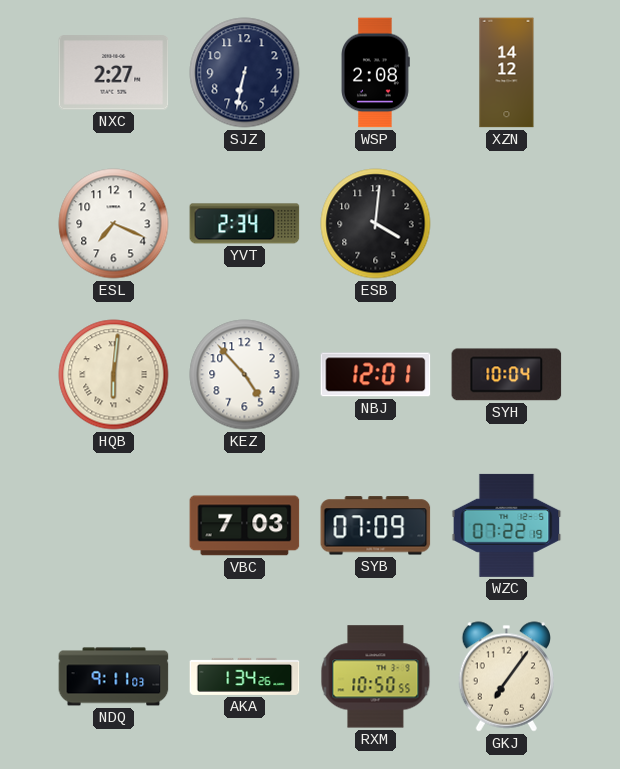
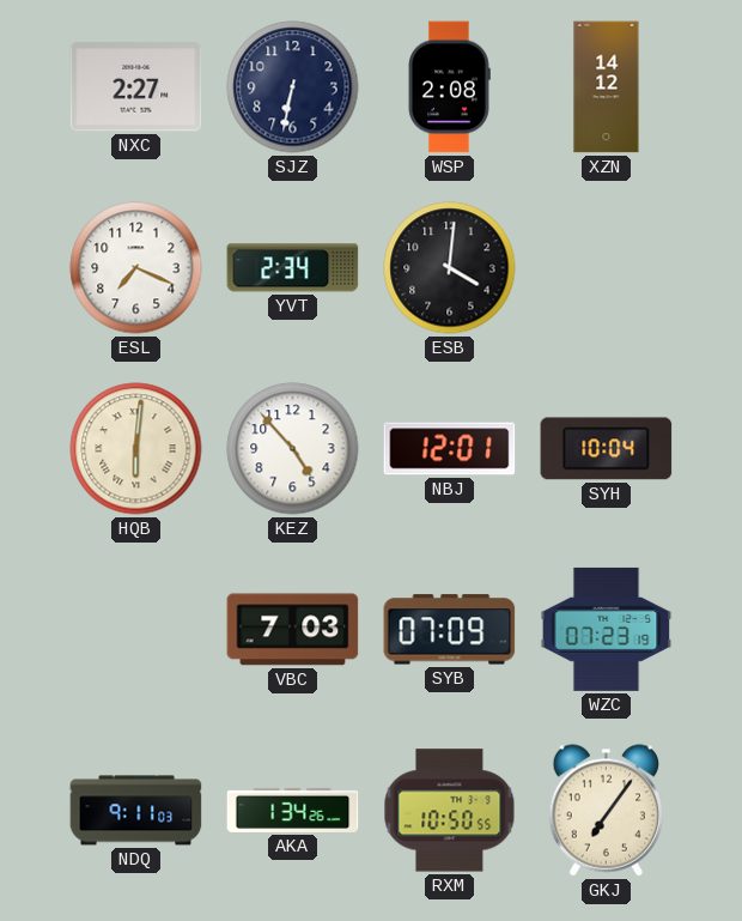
WZC: 07:22 -> 07:23 (607, 629)
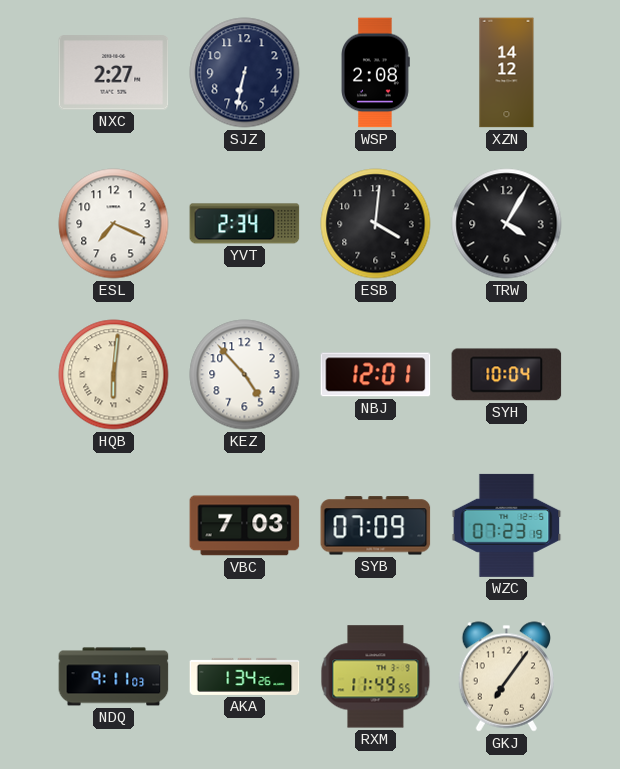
TRW: none -> 4:05 (507, 224)
RXM: 10:50 -> 11:49 (376, 677)
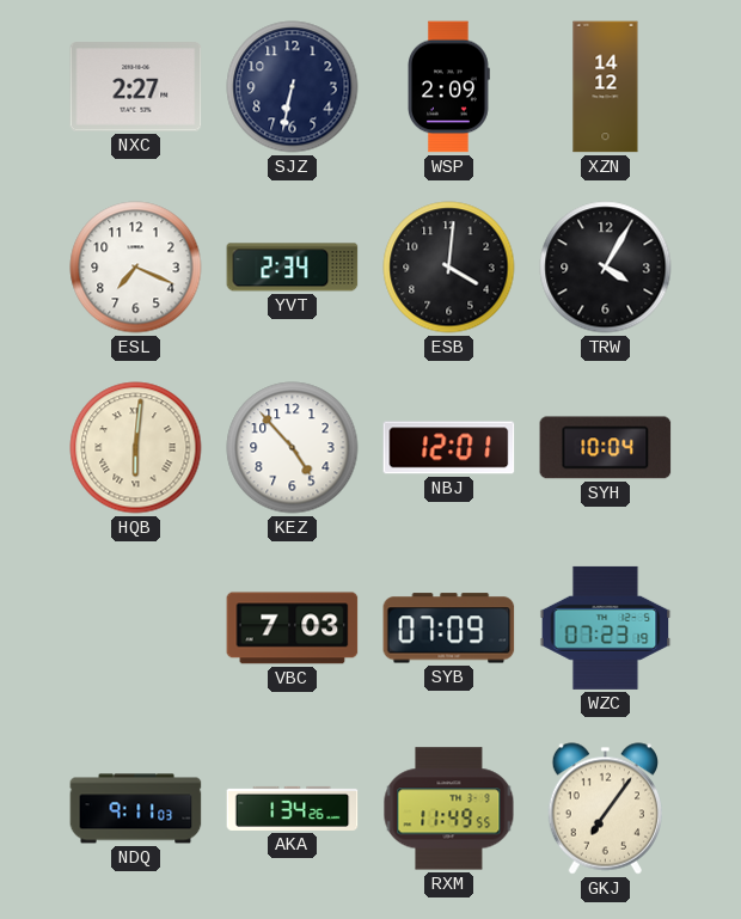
WSP: 2:08 -> 2:09 (448, 87)
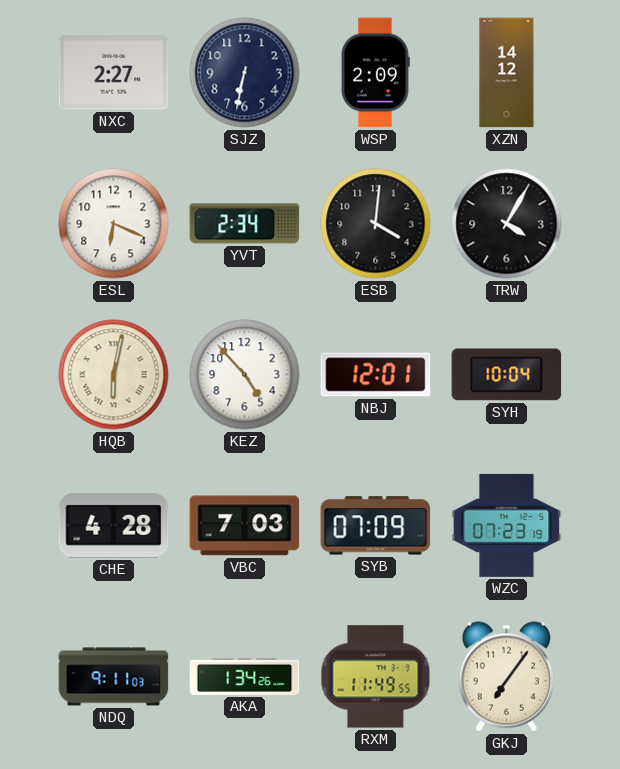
ESL: 7:19 -> 6:19 (114, 224)
HQB: 6:01 -> 6:02 (114, 375)
CHE: none -> 4:28 (114, 525)
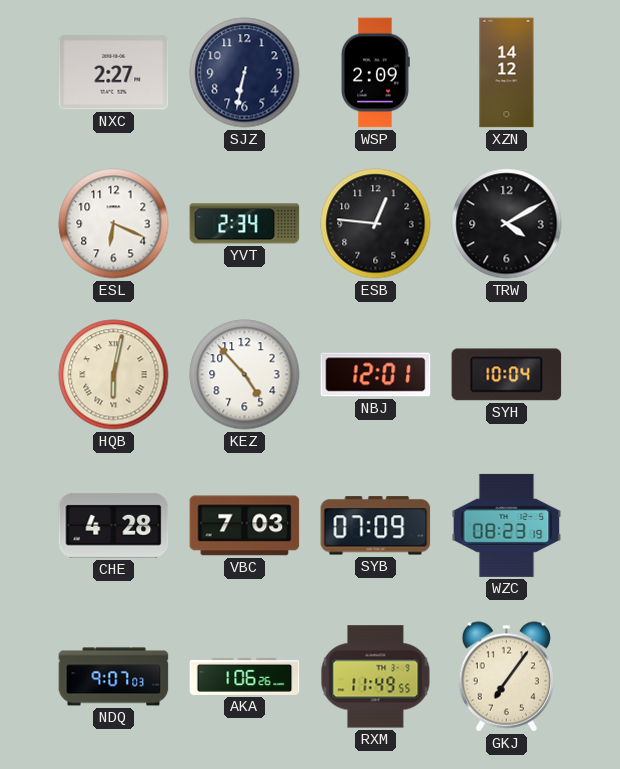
ESB: 4:01 -> 12:46 (376, 224)
TRW: 4:05 -> 4:10 (507, 224)
WZC: 07:23 -> 08:23 (507, 525)
NDQ: 9:11 -> 9:07 (114, 677)
AKA: 1:34 -> 1:06 (245, 676)
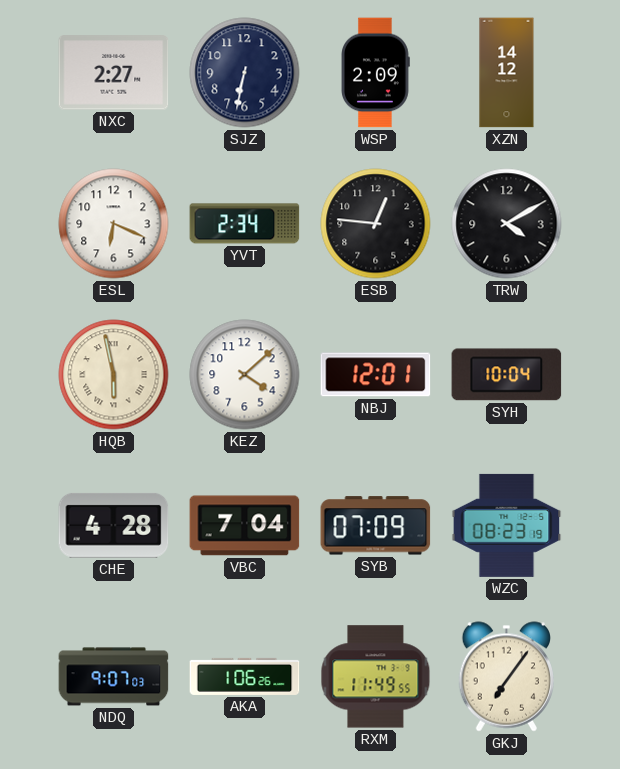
HQB: 6:02 -> 5:58 (114, 375)
KEZ: 4:53 -> 4:08 (245, 375)
VBC: 7:03 -> 7:04 (245, 526)
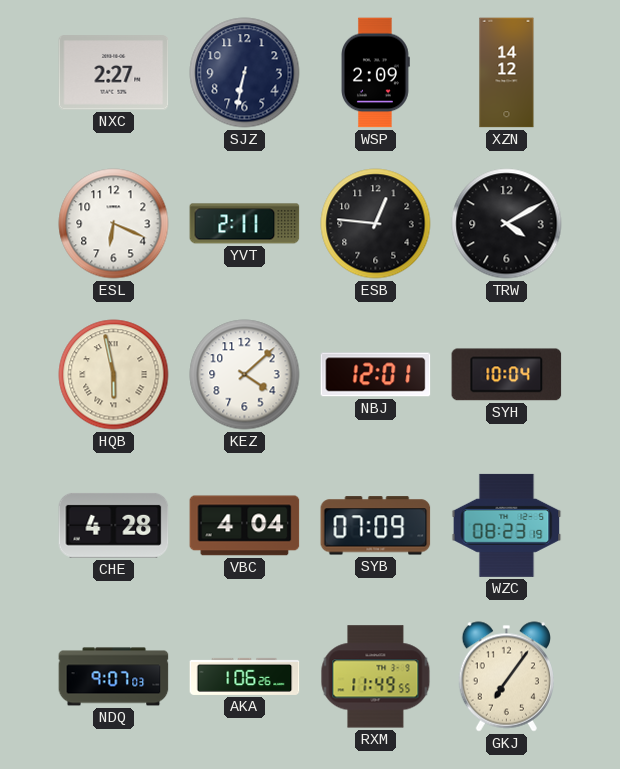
YVT: 2:34 -> 2:11 (245, 224)
VBC: 7:04 -> 4:04 (245, 526)
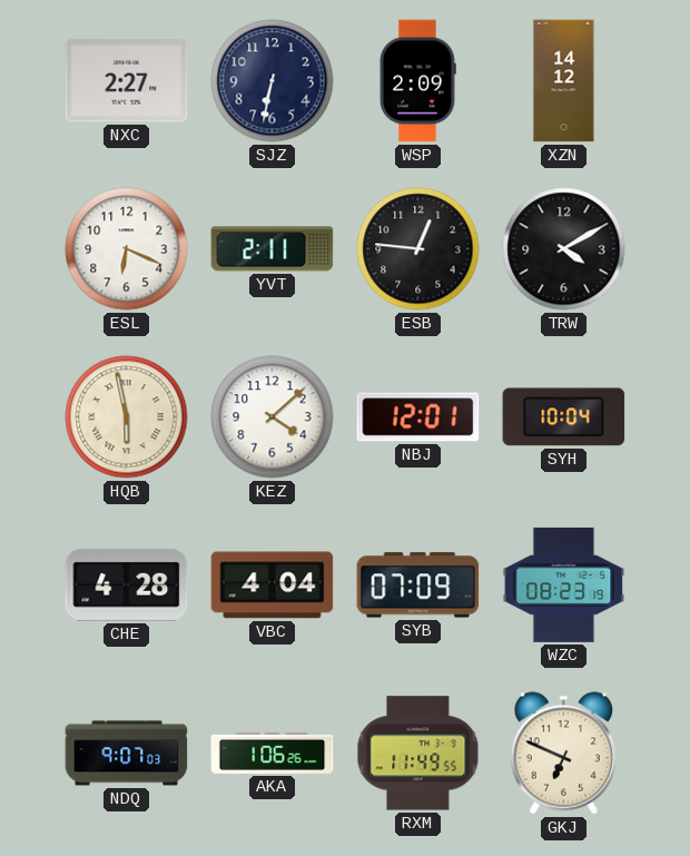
GKJ: 7:06 -> 6:49 (563, 754)
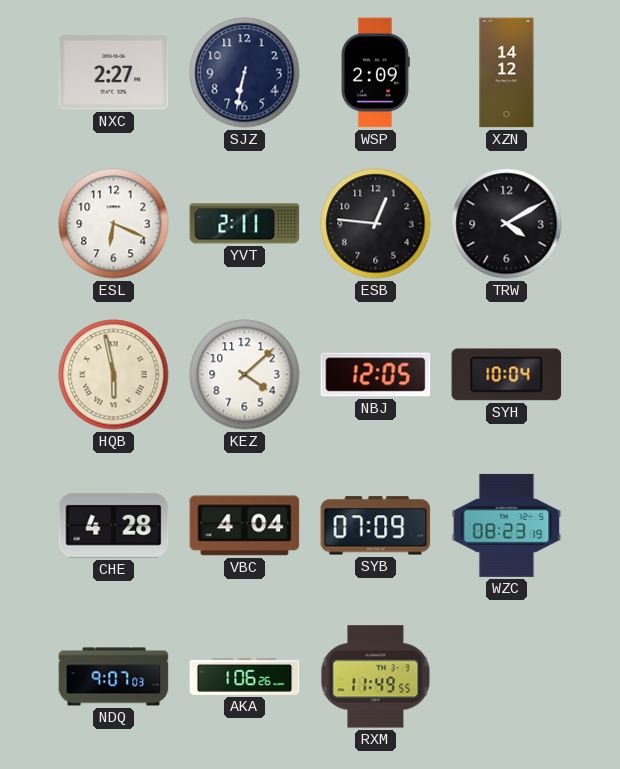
NBJ: 12:01 -> 12:05 (376, 375)
GKJ: 6:49 -> none (563, 754)
